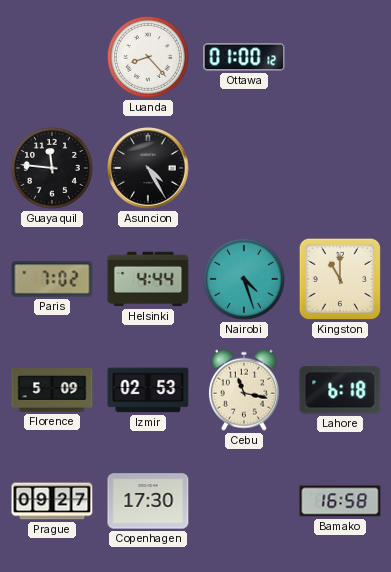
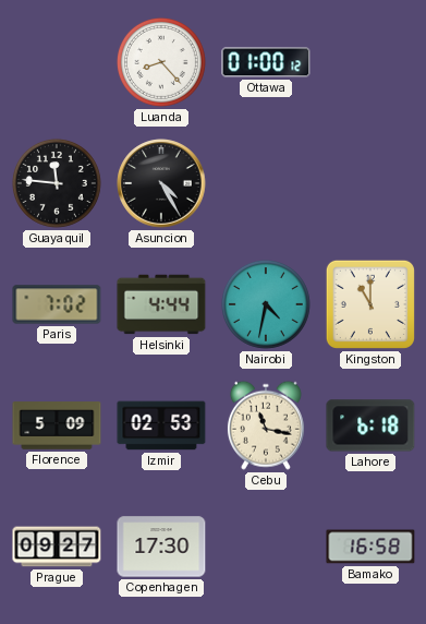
Nairobi: 4:27 -> 4:32 (266, 304)
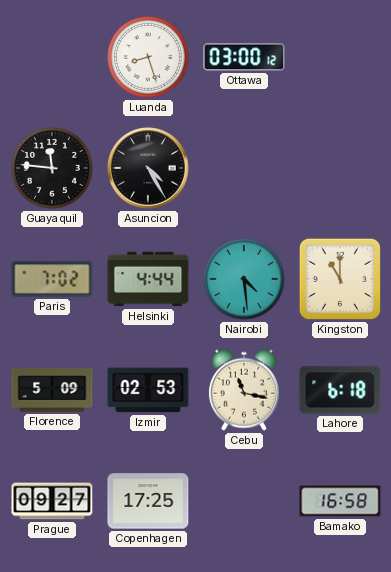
Luanda: 8:23 -> 8:27 (148, 57)
Ottawa: 01:00 -> 03:00 (244, 57)
Nairobi: 4:32 -> 4:29 (244, 279)
Copenhagen: 17:30 -> 17:25 (148, 501)
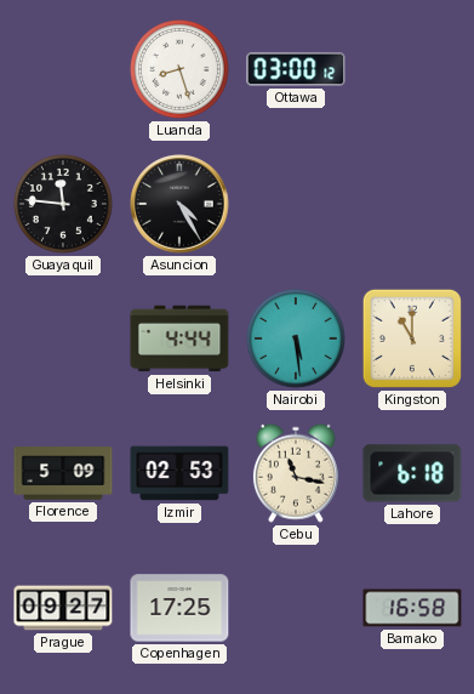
Paris: 7:02 -> none (52, 279)
Nairobi: 4:29 -> 5:29 (296, 339)
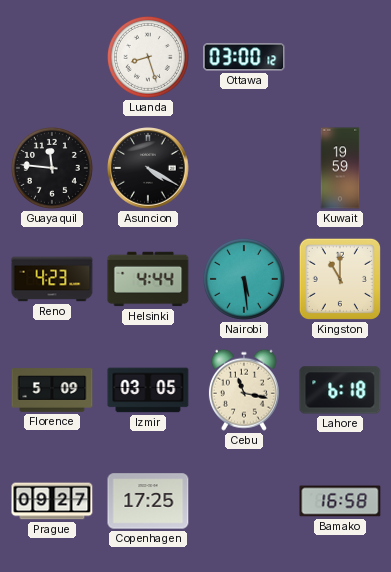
Asuncion: 4:25 -> 4:20 (148, 168)
Kuwait: none -> 19:59 (340, 168)
Reno: none -> 4:23 (52, 279)
Izmir: 02:53 -> 03:05 (148, 390)
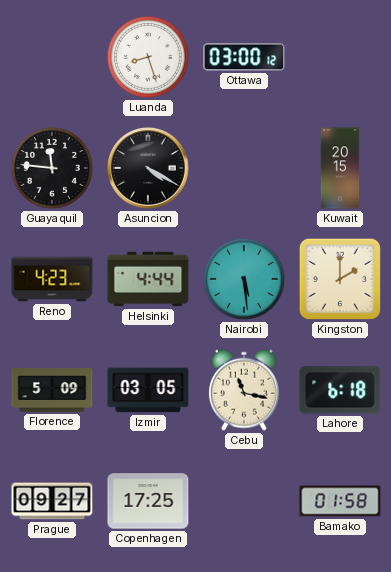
Kuwait: 19:59 -> 20:15 (340, 168)
Kingston: 11:00 -> 2:00 (340, 279)
Bamako: 16:58 -> 01:58 (340, 501)
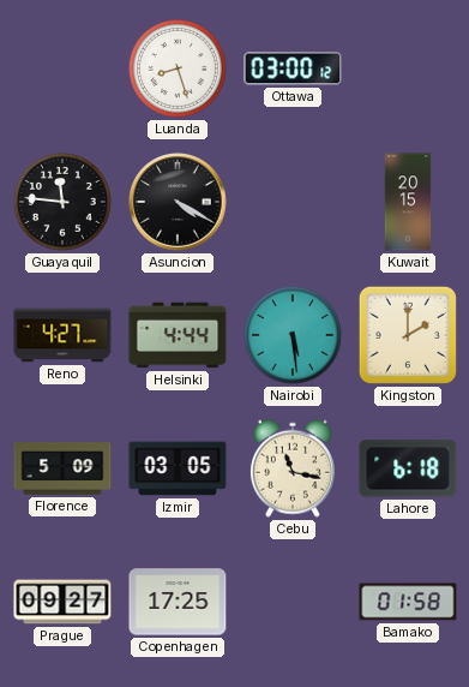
Reno: 4:23 -> 4:27 (62, 335)
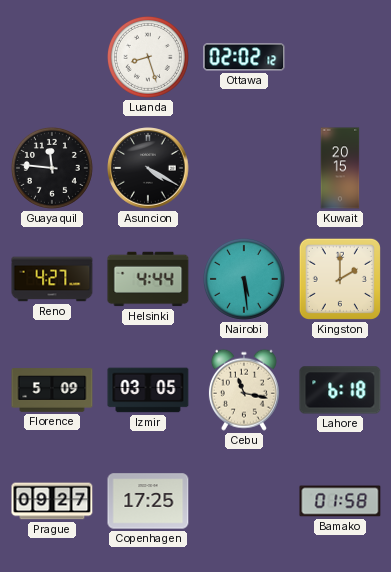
Ottawa: 03:00 -> 02:02 (244, 57)
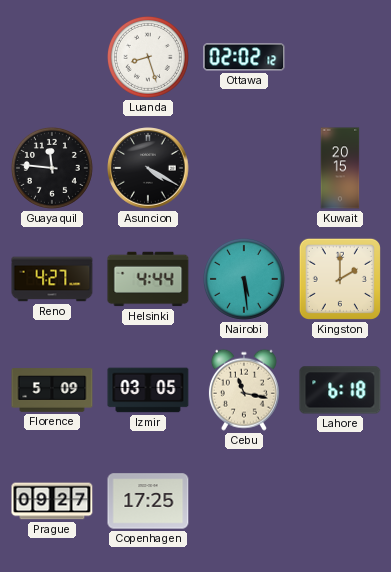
Bamako: 01:58 -> none (340, 501)
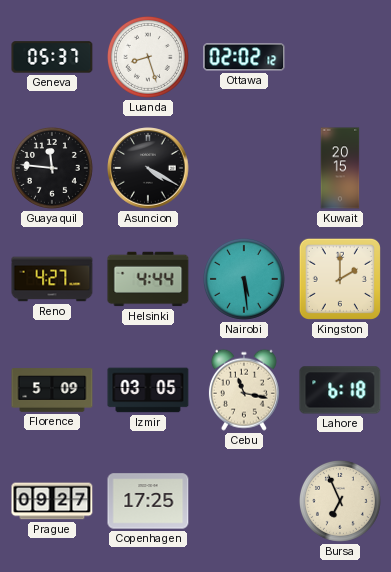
Geneva: none -> 05:37 (52, 57)
Bursa: none -> 6:56 (340, 501)
